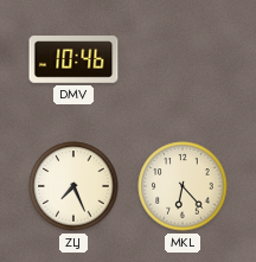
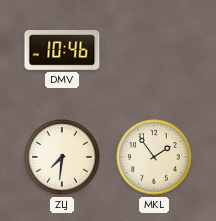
ZLJ: 7:26 -> 7:31 (62, 157)
MKL: 6:23 -> 1:54 (154, 157)
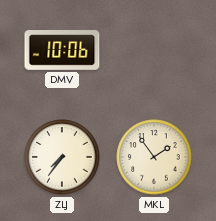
DMV: 10:46 -> 10:06 (62, 51)
ZLJ: 7:31 -> 7:36 (62, 157)
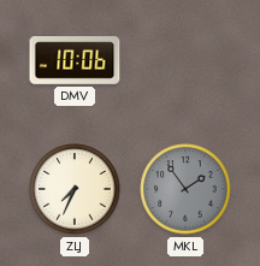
ZLJ: 7:36 -> 7:34 (75, 189)
MKL dial: cream -> grey (185, 189)
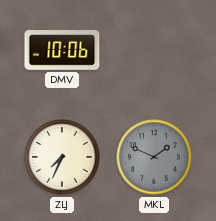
MKL: 1:54 -> 1:49 (154, 157)
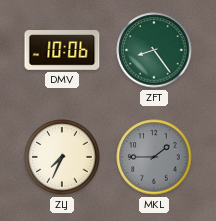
ZFT: none -> 8:24 (154, 50)
MKL: 1:49 -> 1:45 (154, 157)
